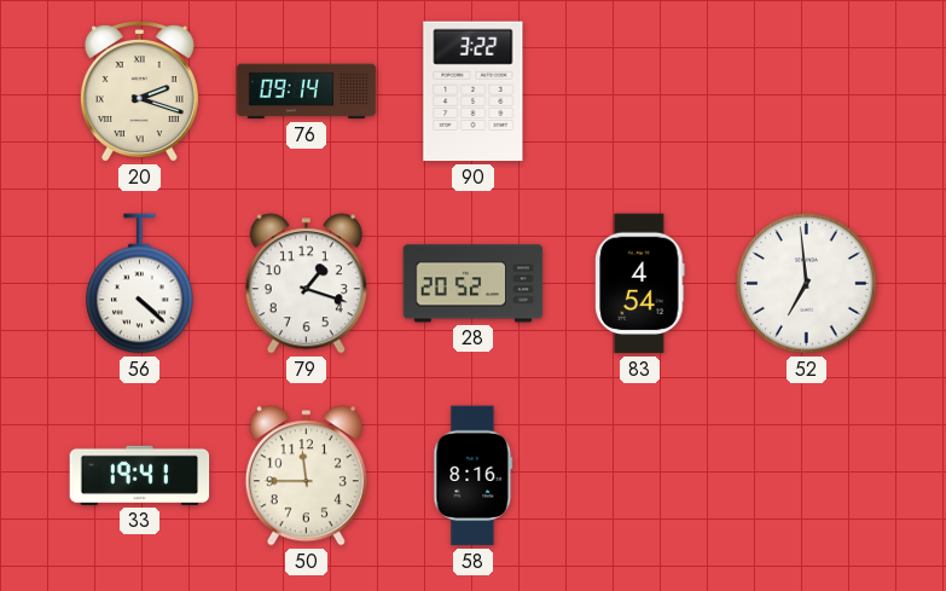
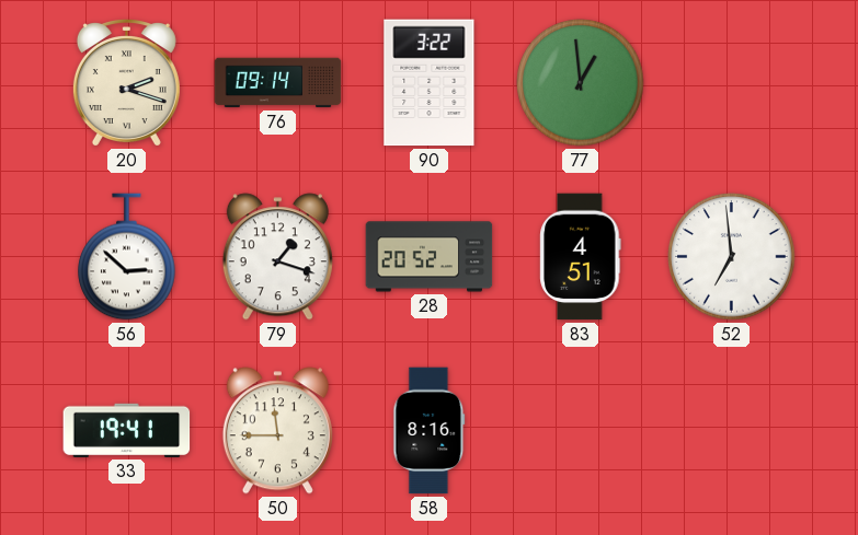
77: none -> 12:59 (581, 83)
56: 4:22 -> 2:52 (127, 257)
83: 4:54 -> 4:51 (581, 257)
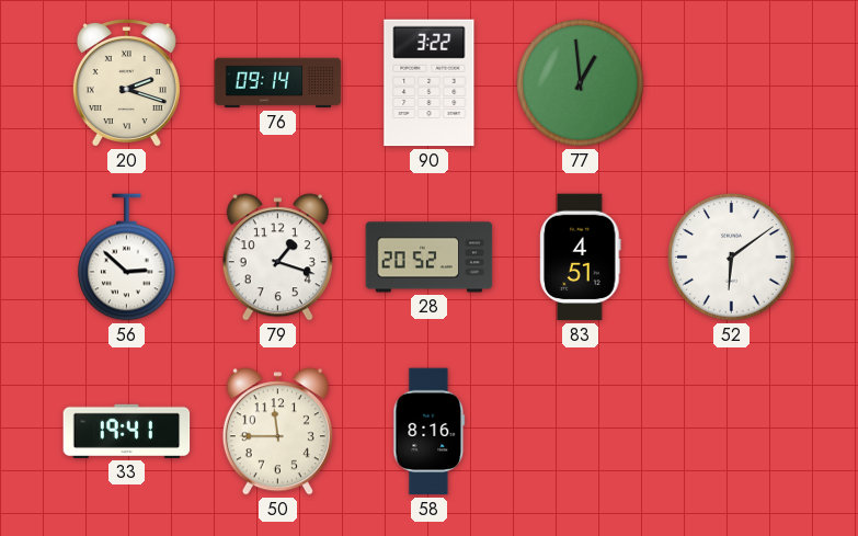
52: 6:59 -> 6:09 (732, 258)
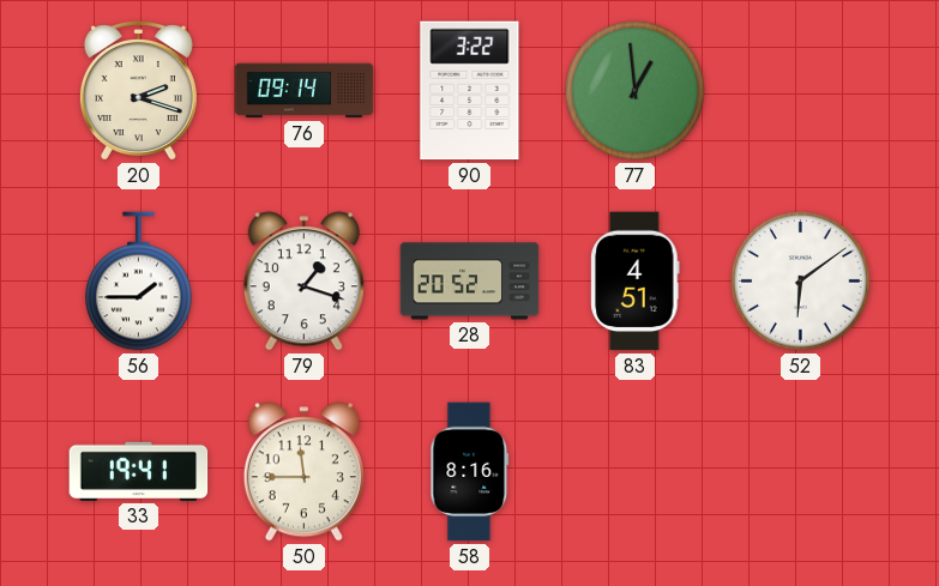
56: 2:52 -> 1:45 (139, 282)
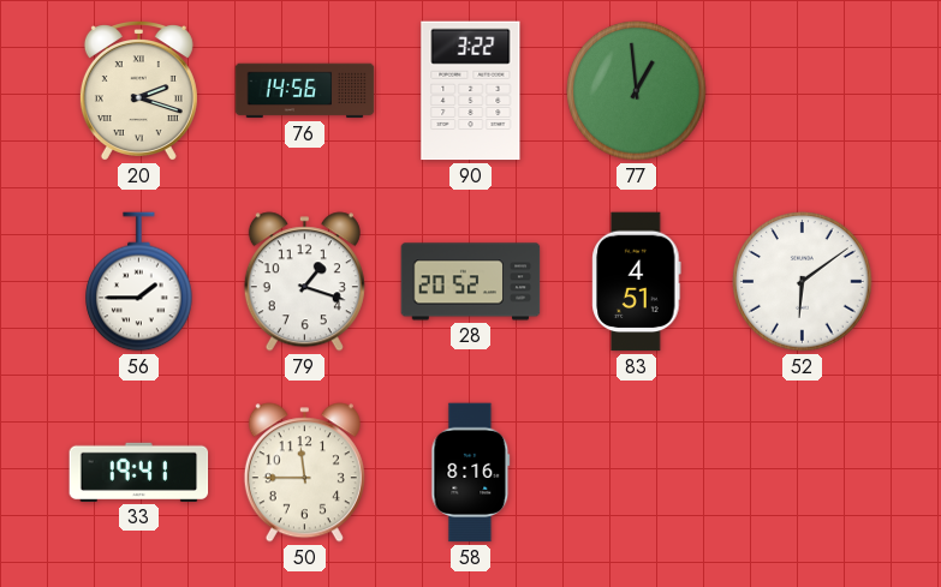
76: 09:14 -> 14:56 (305, 91)
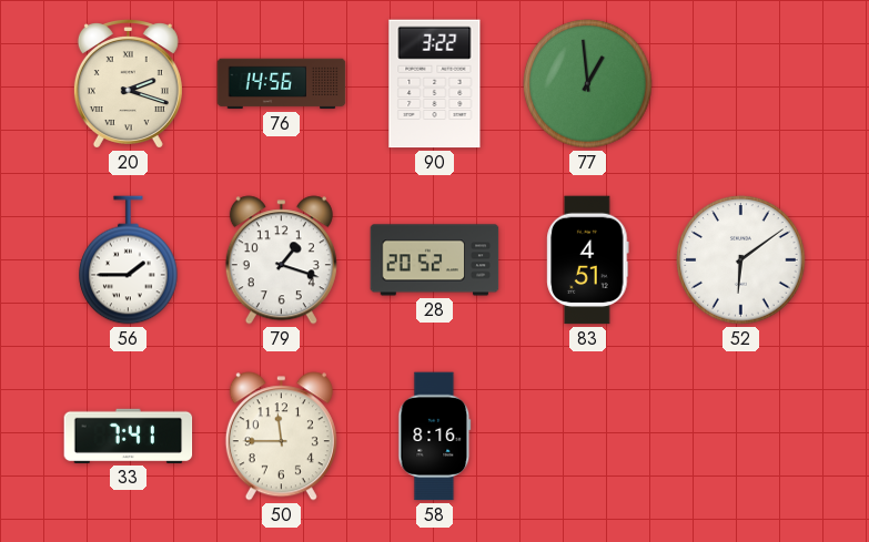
33: 19:41 -> 7:41 (129, 436)
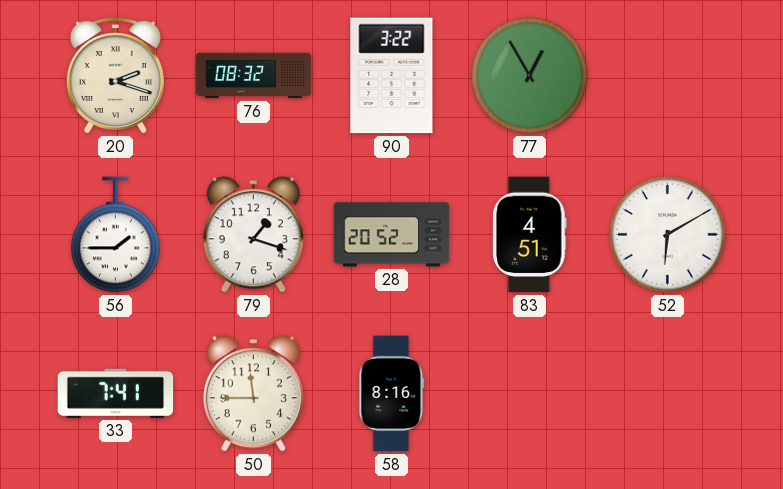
76: 14:56 -> 08:32 (254, 76)
77: 12:59 -> 12:55 (530, 76)
52: 6:09 -> 6:10 (668, 235)
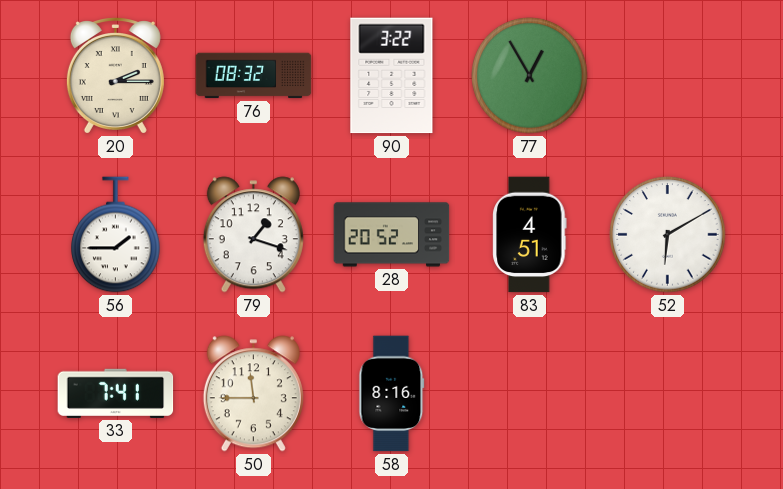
20: 2:18 -> 2:15 (115, 76)
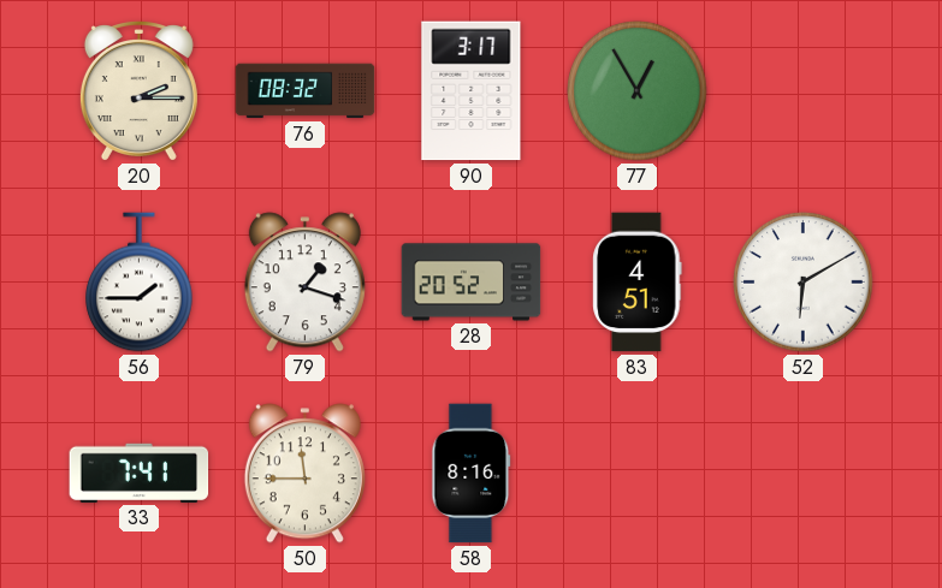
90: 3:22 -> 3:17 (472, 91)
